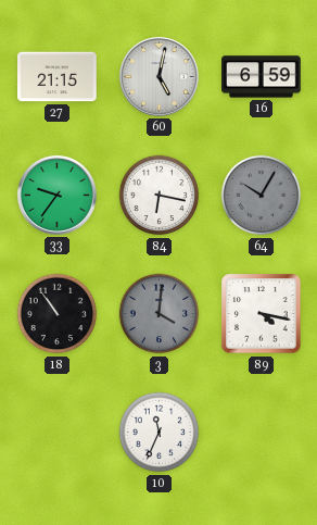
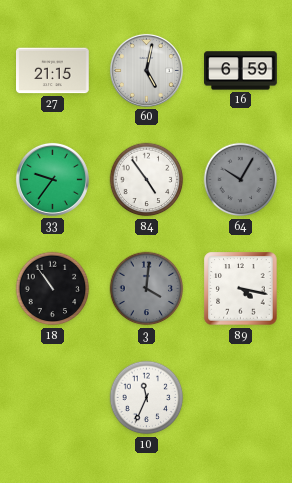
84: 6:17 -> 4:54 (147, 180)
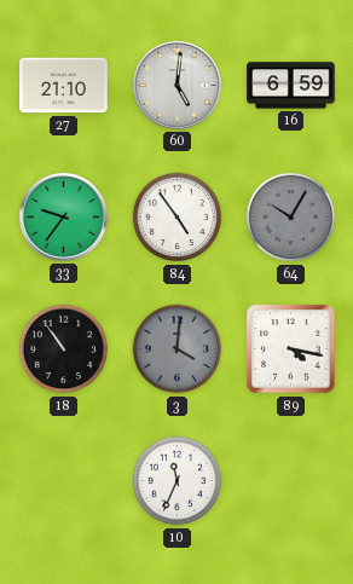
27: 21:15 -> 21:10 (64, 86)
60: 5:02 -> 5:01 (176, 85)
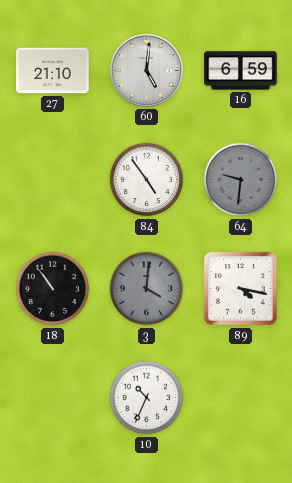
33: 9:36 -> none (63, 216)
64: 10:05 -> 9:31 (241, 180)
10: 11:34 -> 10:34 (147, 398)
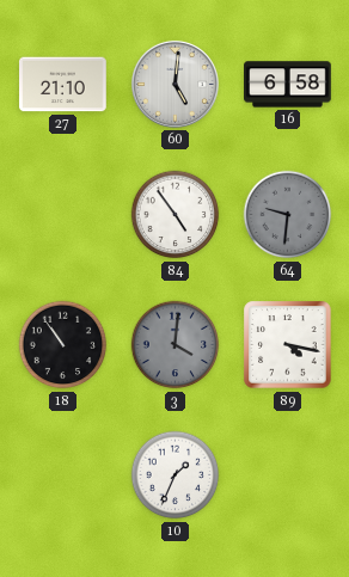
16: 6:59 -> 6:58 (288, 85)
10: 10:34 -> 1:34 (176, 475)
